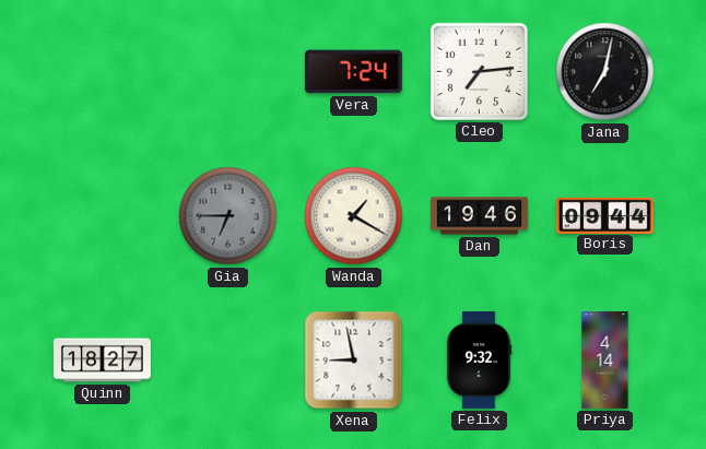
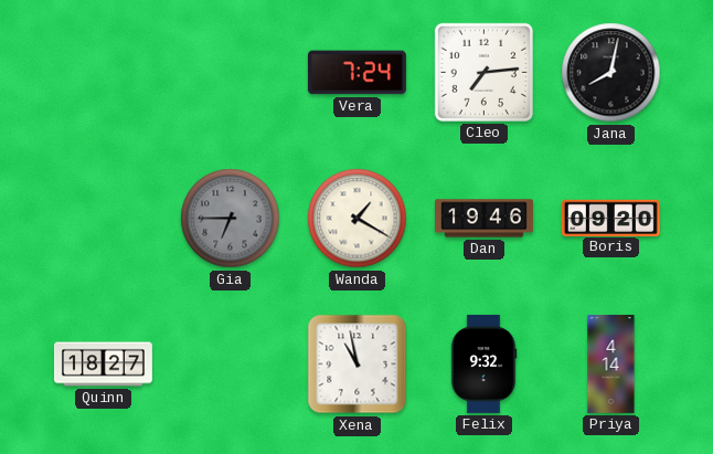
Jana: 7:02 -> 8:02 (611, 73)
Boris: 09:44 -> 09:20 (610, 218)
Xena: 8:58 -> 10:58 (358, 365)
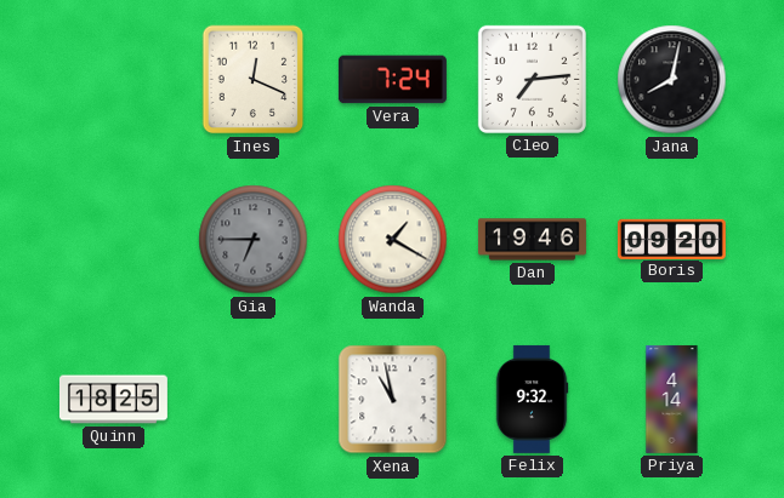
Ines: none -> 12:19 (254, 80)
Quinn: 18:27 -> 18:25 (113, 400)
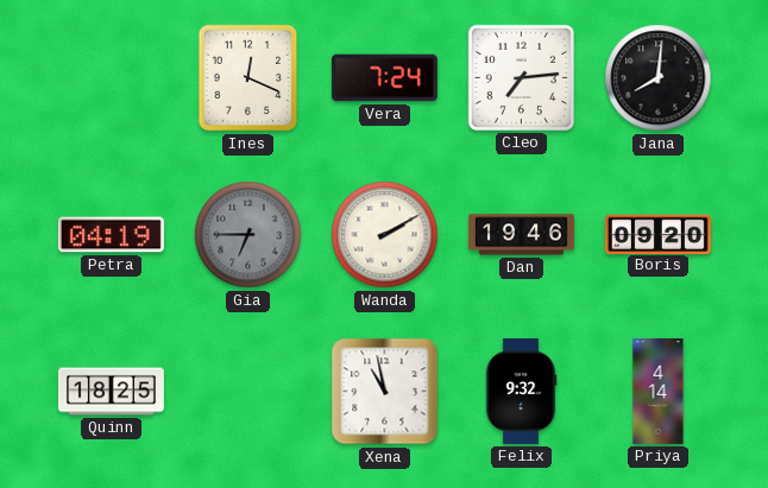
Jana: 8:02 -> 8:01 (659, 78)
Petra: none -> 04:19 (111, 235)
Wanda: 1:20 -> 2:10 (385, 235)
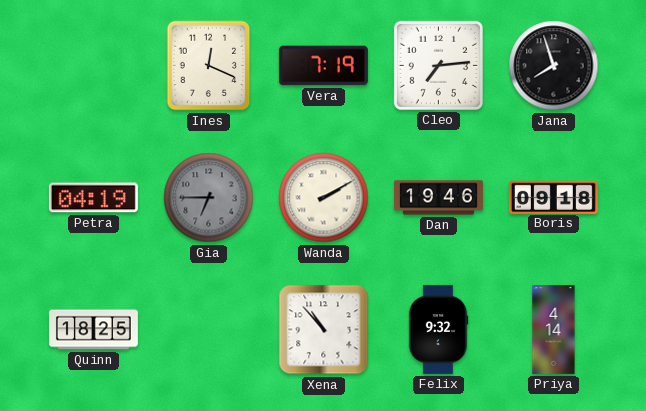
Vera: 7:24 -> 7:19 (323, 66)
Jana: 8:01 -> 7:57 (554, 66)
Boris: 09:20 -> 09:18 (553, 197)
Xena: 10:58 -> 10:53 (324, 330)
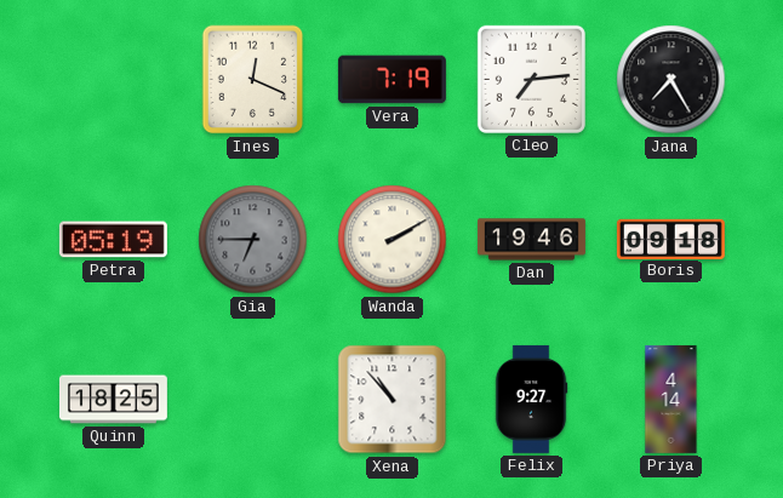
Jana: 7:57 -> 7:25 (671, 80)
Petra: 04:19 -> 05:19 (113, 240)
Felix: 9:32 -> 9:27 (531, 399)
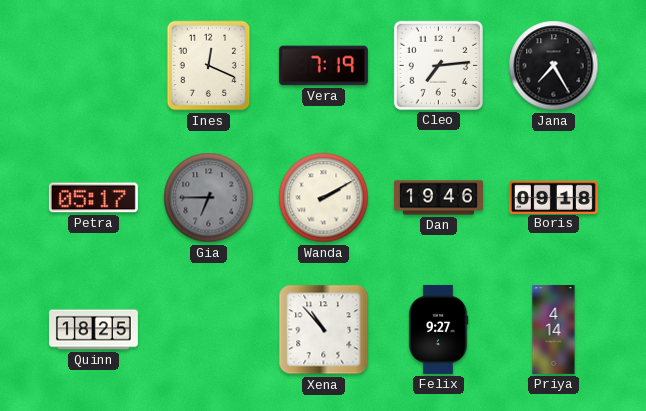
Petra: 05:19 -> 05:17 (93, 198)
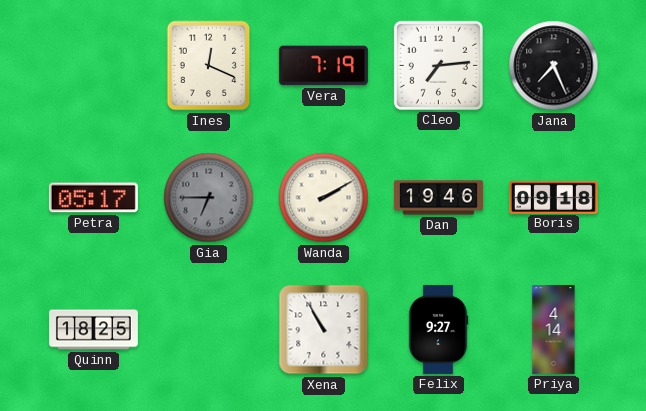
Jana: 7:25 -> 7:26 (554, 66)
Xena: 10:53 -> 10:55 (324, 330)
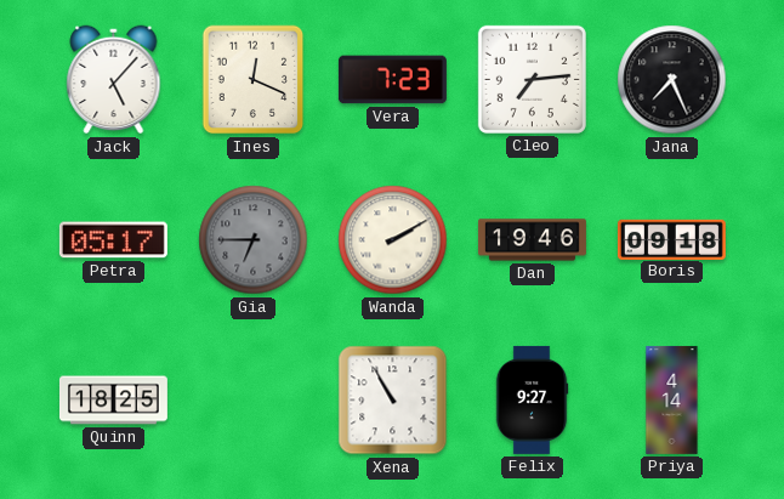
Jack: none -> 5:07 (114, 80)
Vera: 7:19 -> 7:23 (392, 80)
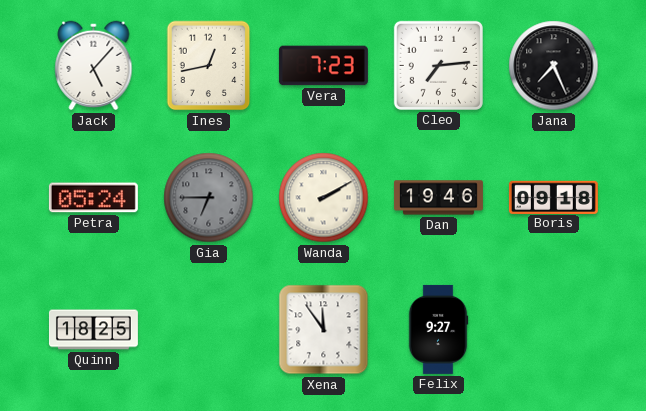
Ines: 12:19 -> 12:43 (209, 66)
Petra: 05:17 -> 05:24 (93, 198)
Xena: 10:55 -> 11:54 (324, 330)
Priya: 4:14 -> none (672, 399)
